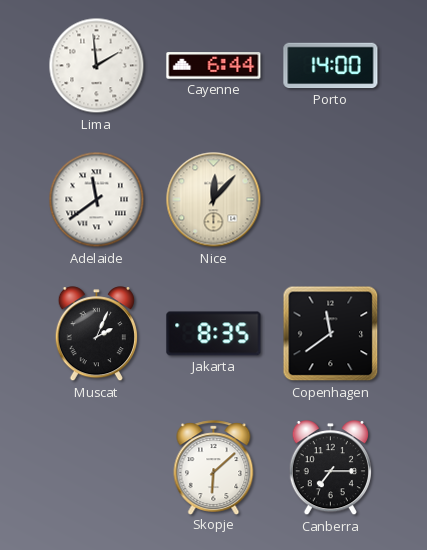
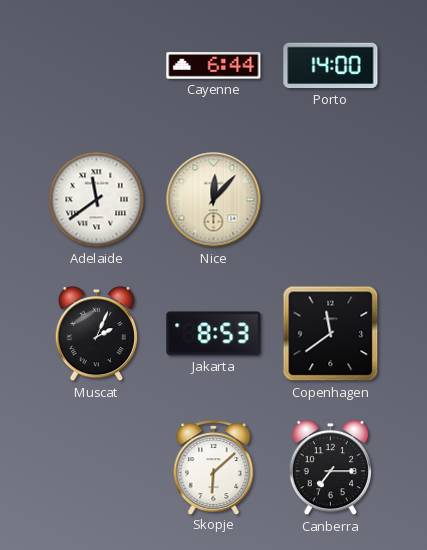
Lima: 1:59 -> none (97, 66)
Jakarta: 8:35 -> 8:53 (214, 334)
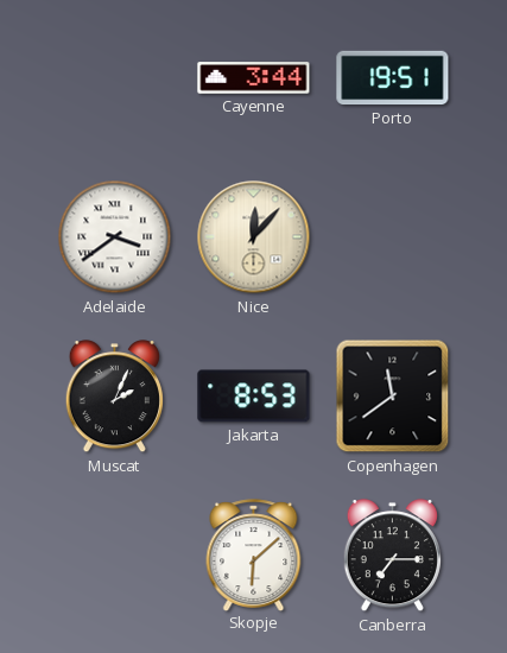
Cayenne: 6:44 -> 3:44 (254, 78)
Porto: 14:00 -> 19:51 (393, 78)
Adelaide: 11:39 -> 3:39 (115, 237)
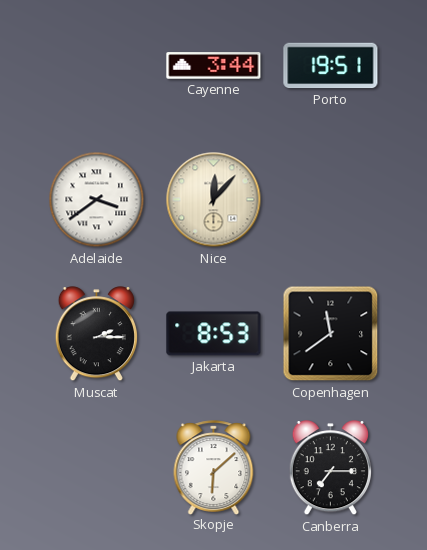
Muscat: 2:04 -> 2:15 (96, 334)
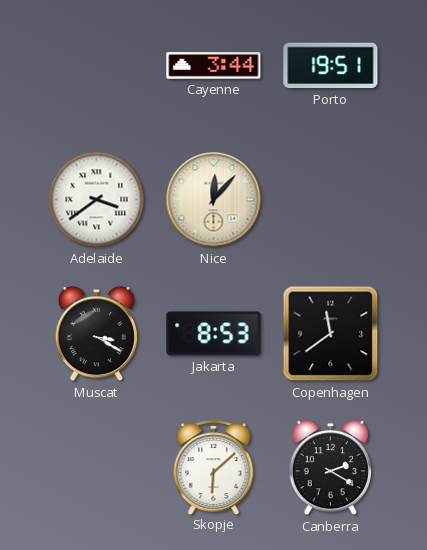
Muscat: 2:15 -> 3:20 (96, 334)
Canberra: 7:15 -> 2:20 (330, 468)
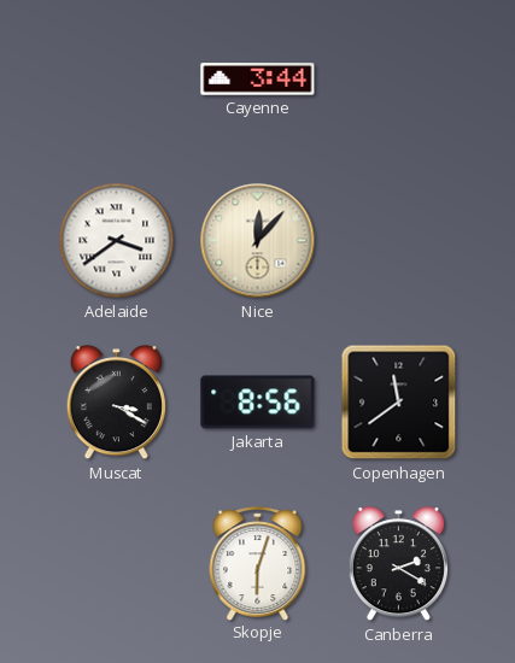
Porto: 19:51 -> none (331, 66)
Jakarta: 8:53 -> 8:56 (258, 403)
Skopje: 6:08 -> 6:03 (258, 563)
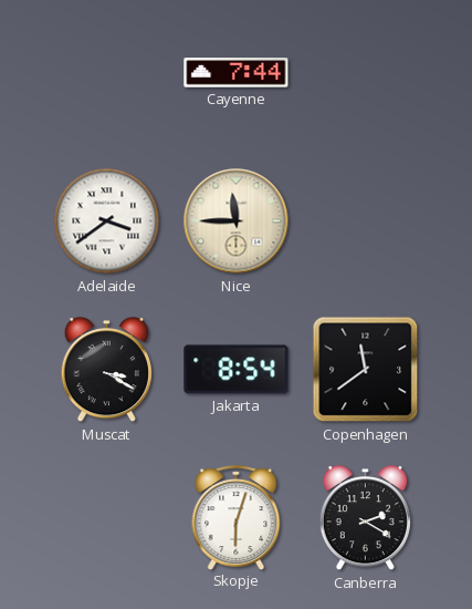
Cayenne: 3:44 -> 7:44 (237, 73)
Nice: 12:07 -> 11:45 (237, 221)
Jakarta: 8:56 -> 8:54 (237, 370)
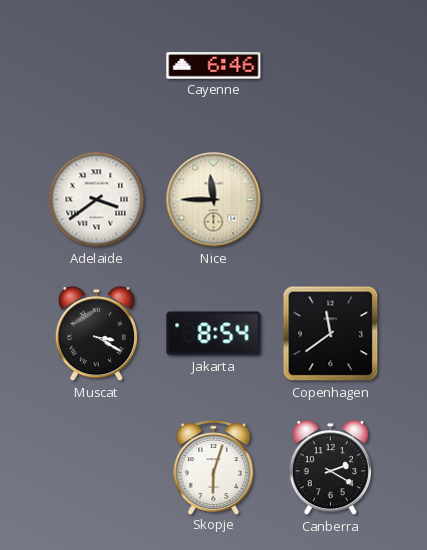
Cayenne: 7:44 -> 6:46 (214, 66)
